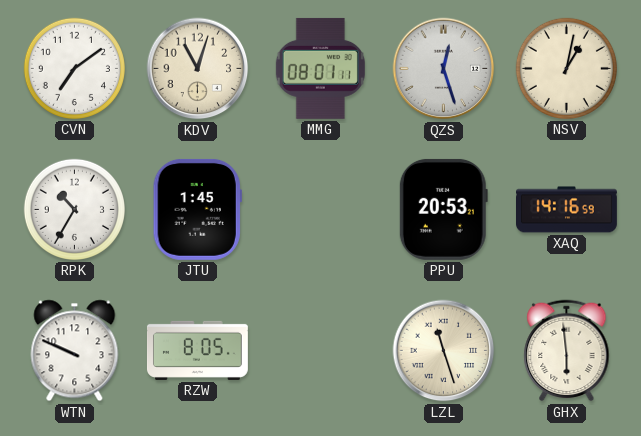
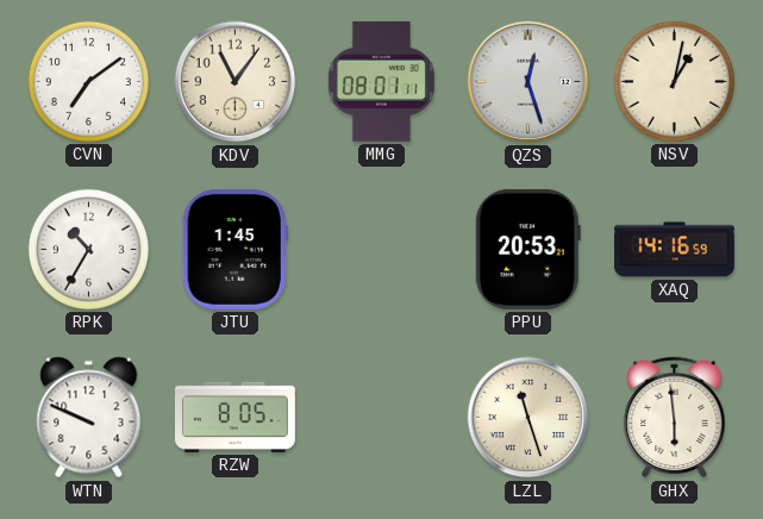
KDV: 11:03 -> 11:06 (236, 82)
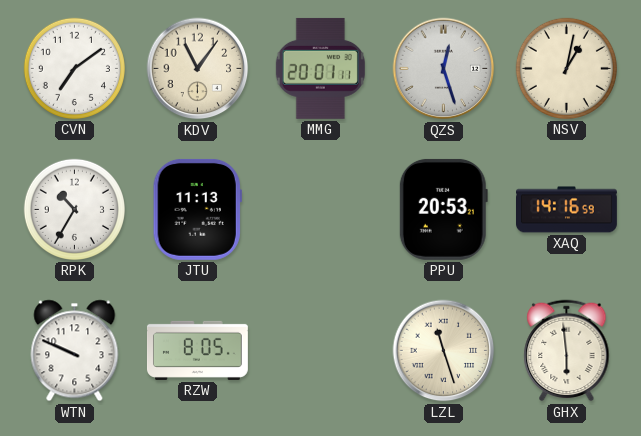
MMG: 08:01 -> 20:01 (320, 68)
JTU: 1:45 -> 11:13 (197, 209)
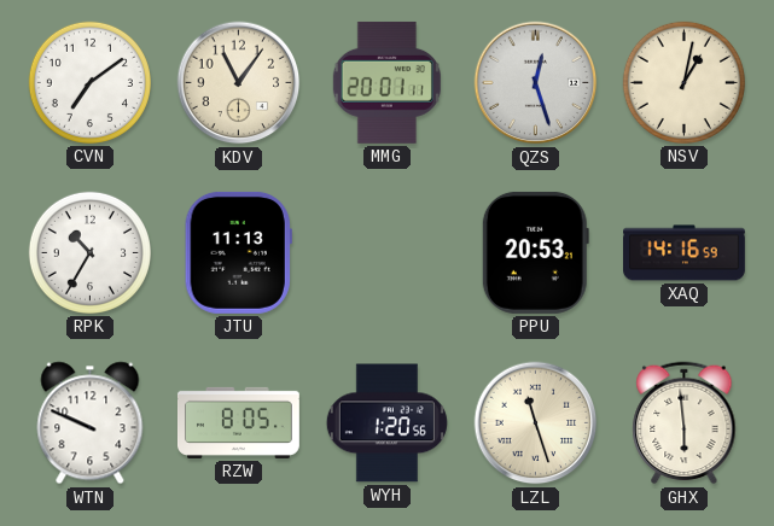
WYH: none -> 1:20 (386, 423)
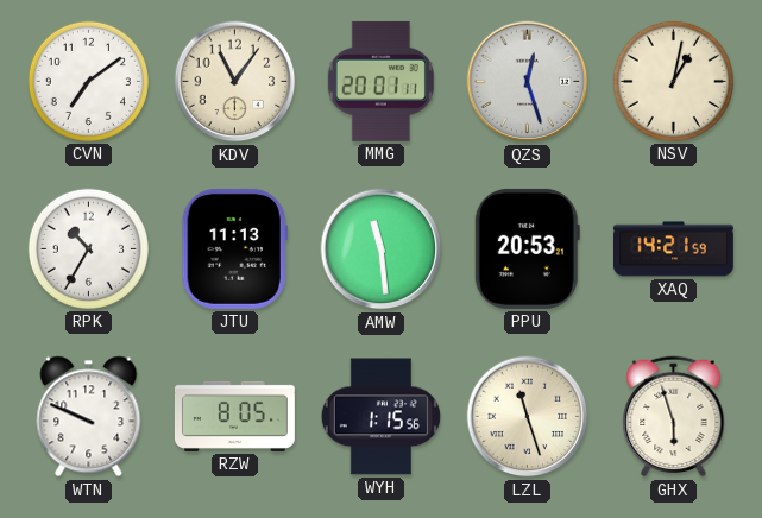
AMW: none -> 11:29 (382, 249)
XAQ: 14:16 -> 14:21 (674, 249)
WYH: 1:20 -> 1:15 (380, 417)
GHX: 5:59 -> 5:57 (674, 417)
